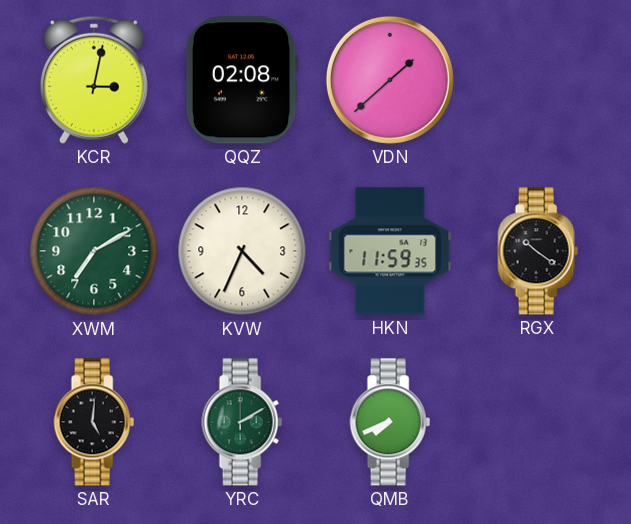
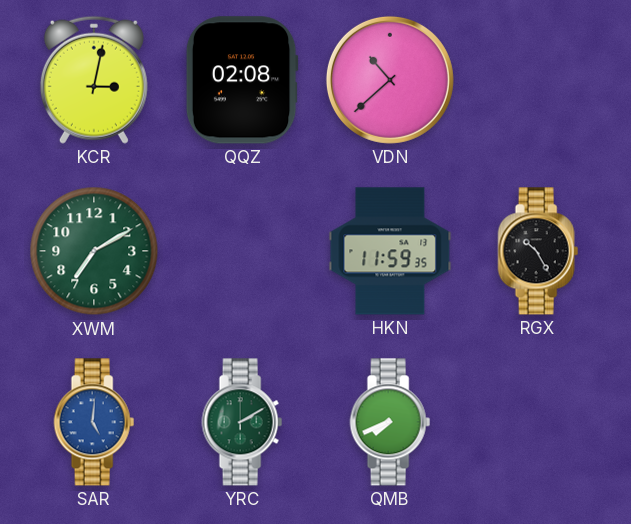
VDN: 1:38 -> 10:38 (390, 80)
KVW: 4:34 -> none (242, 251)
RGX: 10:21 -> 10:25 (538, 251)
SAR dial: black -> blue (94, 422)
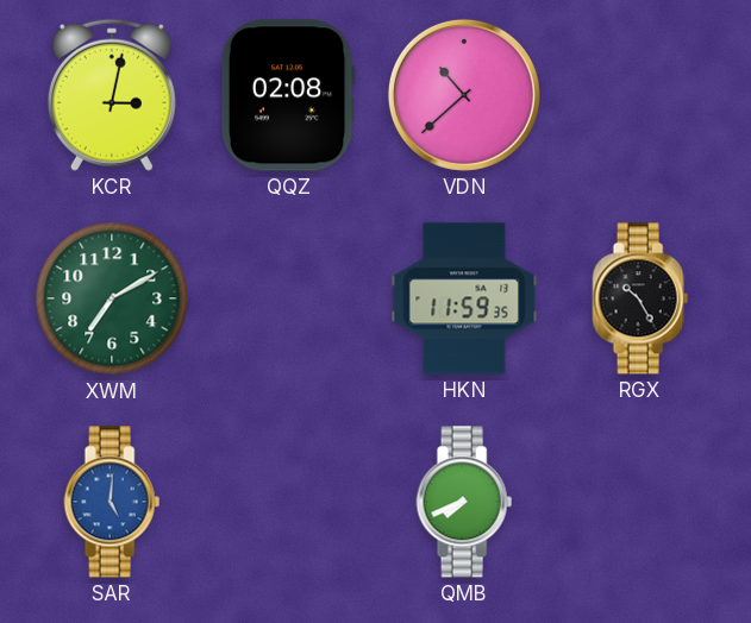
YRC: 2:10 -> none (242, 422)
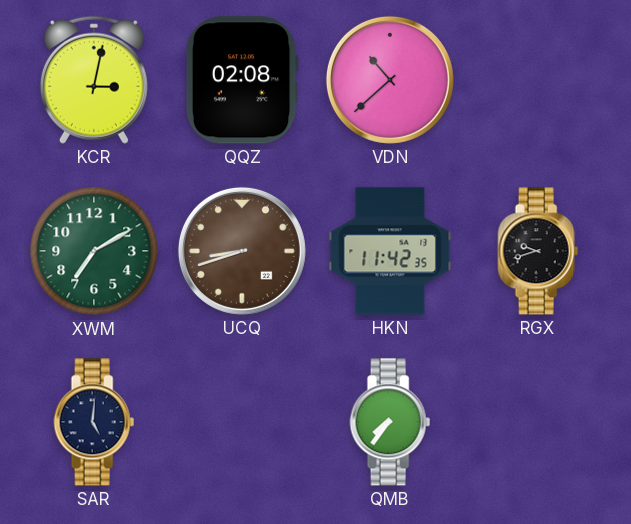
UCQ: none -> 8:42 (242, 251)
HKN: 11:59 -> 11:42 (390, 251)
RGX: 10:25 -> 9:42 (538, 251)
SAR dial: blue -> navy (94, 422)
QMB: 7:41 -> 7:36 (390, 422)
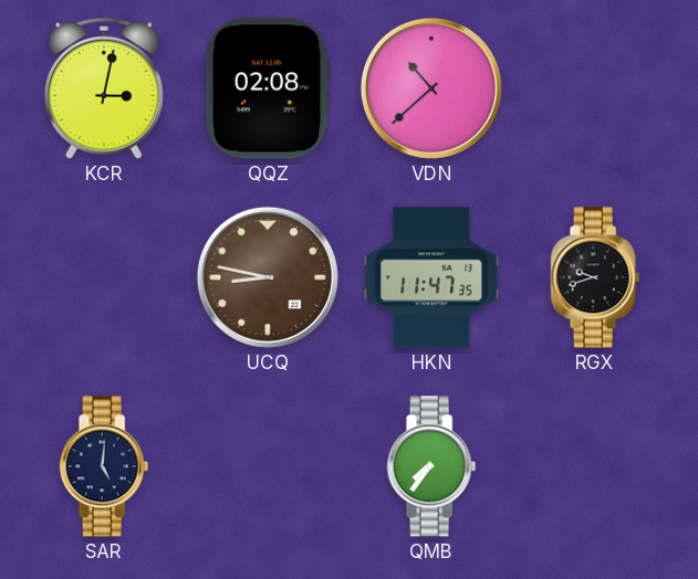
XWM: 7:10 -> none (94, 251)
UCQ: 8:42 -> 8:47 (268, 277)
HKN: 11:42 -> 11:47 (431, 277)
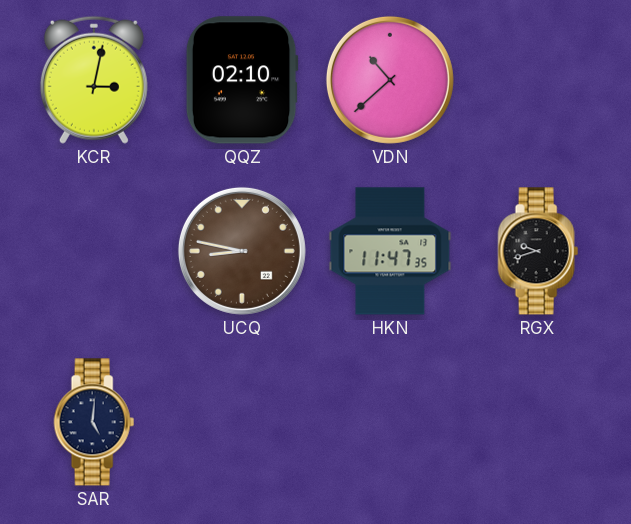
QQZ: 02:08 -> 02:10 (242, 80)
QMB: 7:36 -> none (431, 466)
